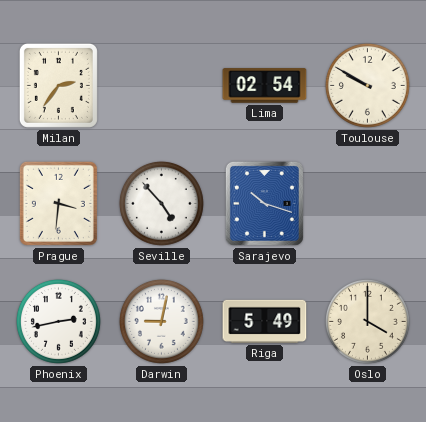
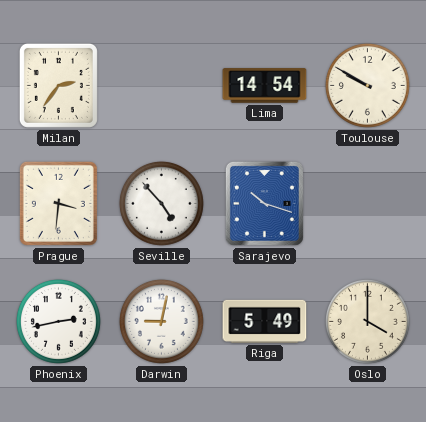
Lima: 02:54 -> 14:54 (265, 86)
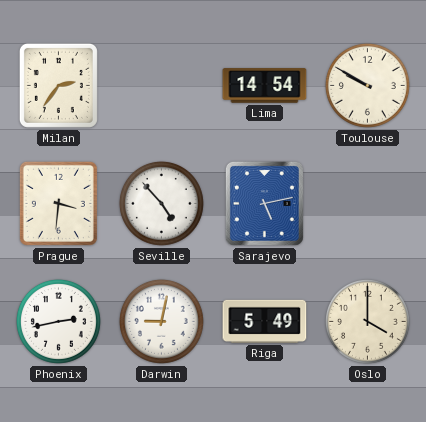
Sarajevo: 10:18 -> 5:13 (264, 203)
